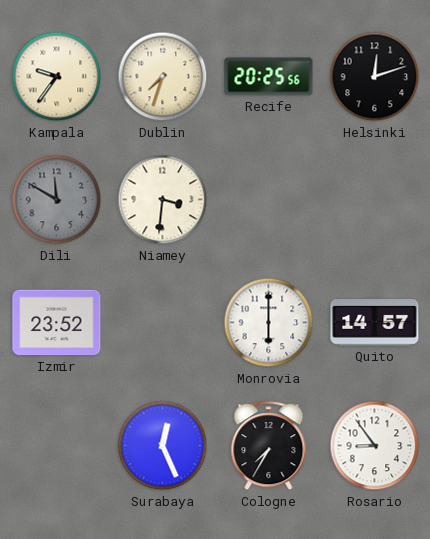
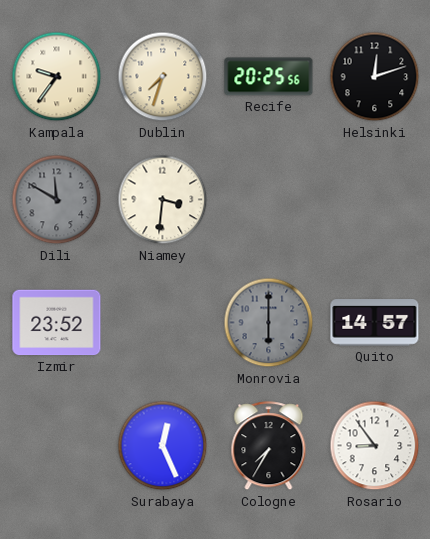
Monrovia dial: white -> grey (269, 323)
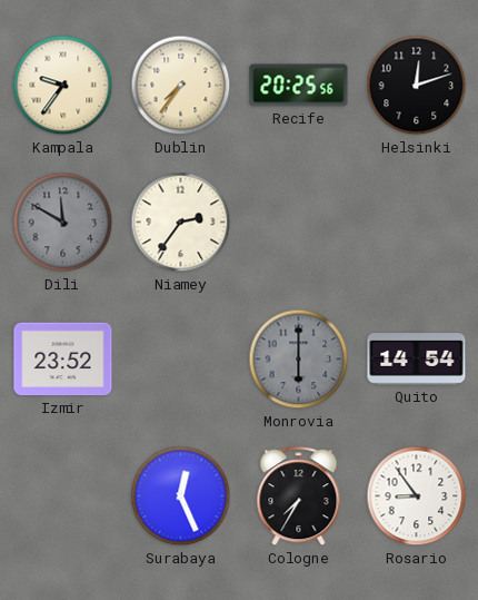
Dublin: 7:33 -> 7:36 (181, 86)
Niamey: 3:31 -> 2:36 (181, 223)
Quito: 14:57 -> 14:54 (417, 360)
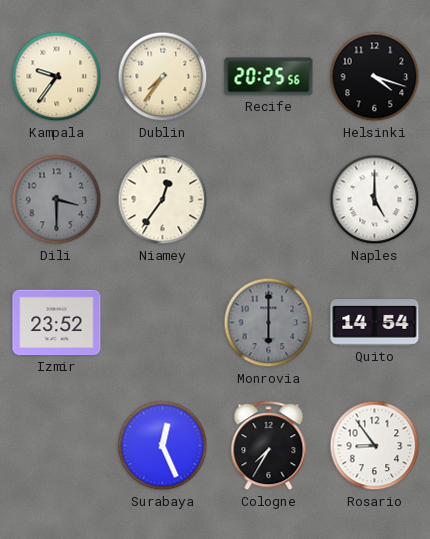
Helsinki: 12:12 -> 4:18 (375, 77)
Dili: 11:50 -> 3:30 (57, 200)
Niamey: 2:36 -> 12:36 (163, 200)
Naples: none -> 5:00 (375, 200)
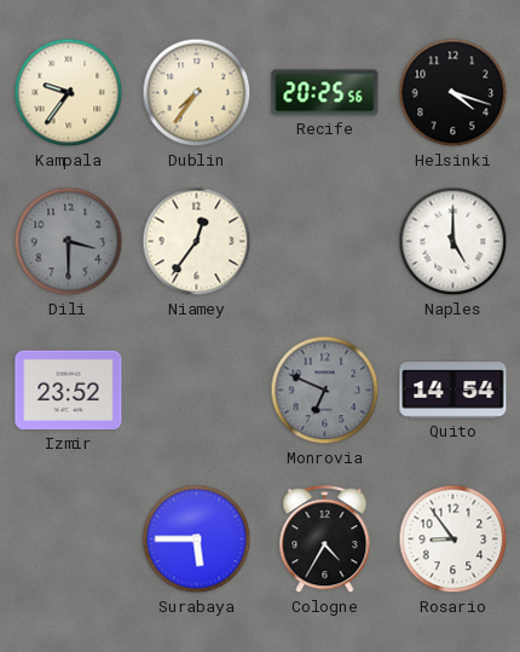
Monrovia: 6:00 -> 6:49 (325, 391)
Surabaya: 12:26 -> 5:45 (197, 540)
Cologne: 7:35 -> 4:35 (325, 540)
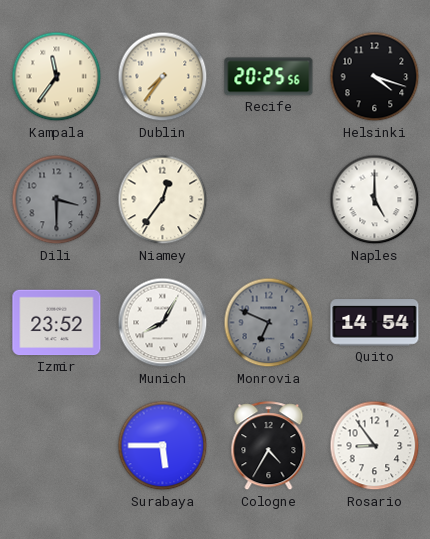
Kampala: 9:36 -> 11:36 (57, 77)
Munich: none -> 8:05 (163, 323)
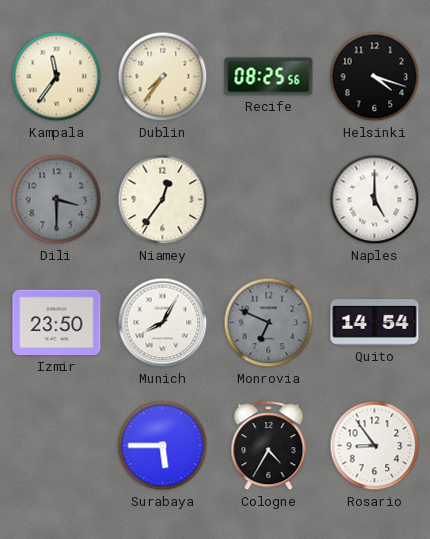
Recife: 20:25 -> 08:25 (269, 77)
Izmir: 23:52 -> 23:50 (57, 323)
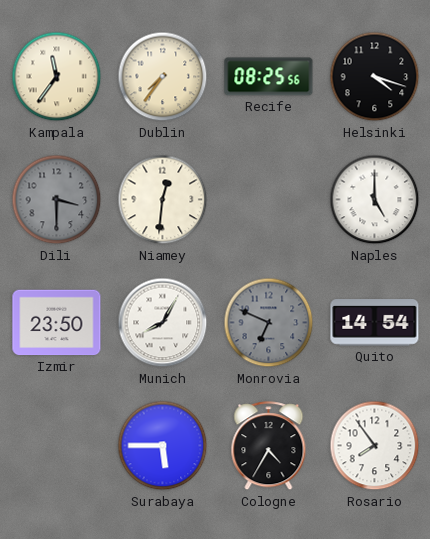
Niamey: 12:36 -> 12:31 (163, 200)
Rosario: 8:54 -> 7:54 (375, 446)
